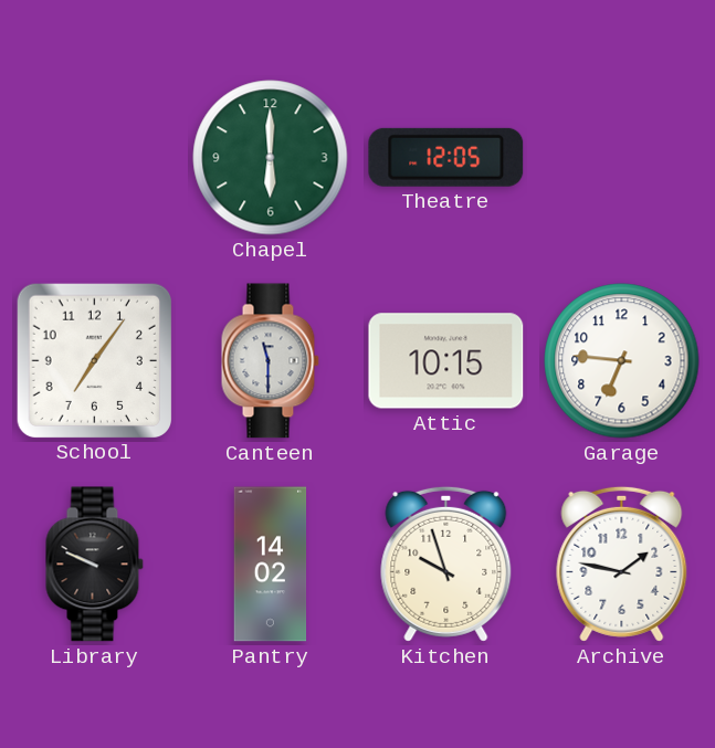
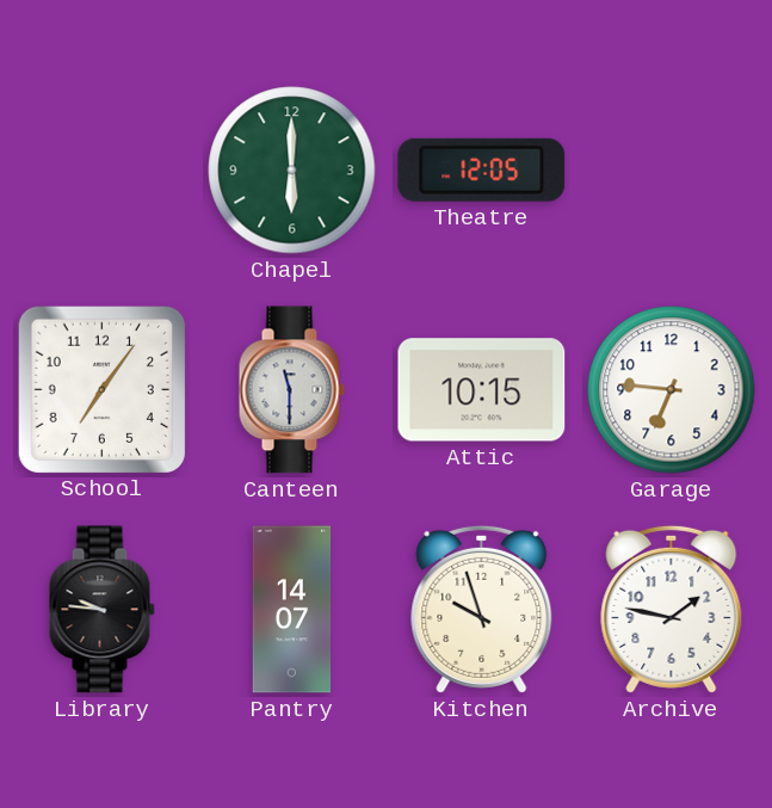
Library: 9:49 -> 9:46 (101, 610)
Pantry: 14:02 -> 14:07 (292, 610)
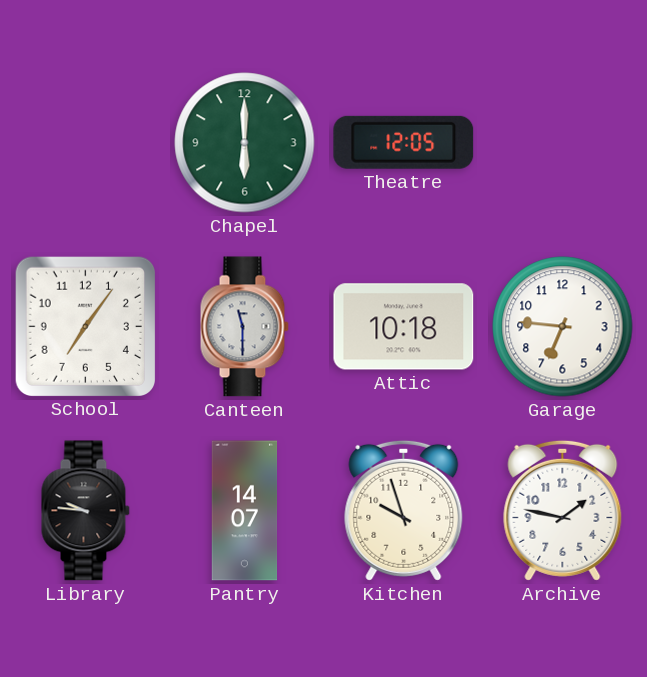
Attic: 10:15 -> 10:18 (404, 327)
